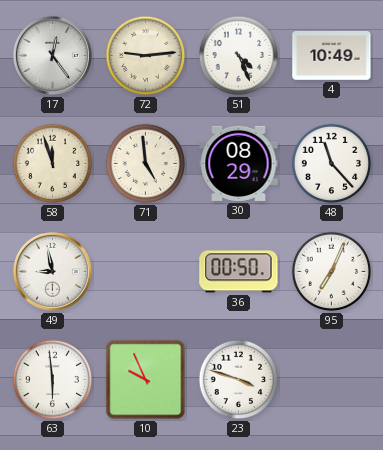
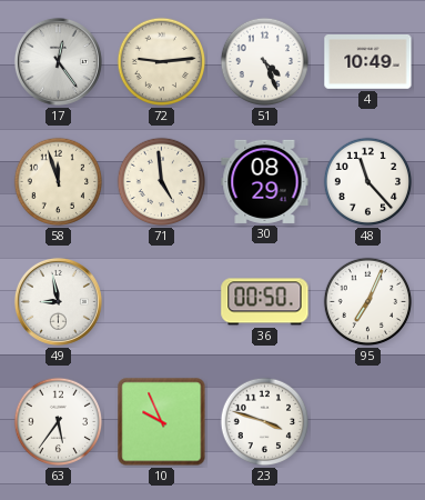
63: 5:59 -> 5:36 (59, 422)
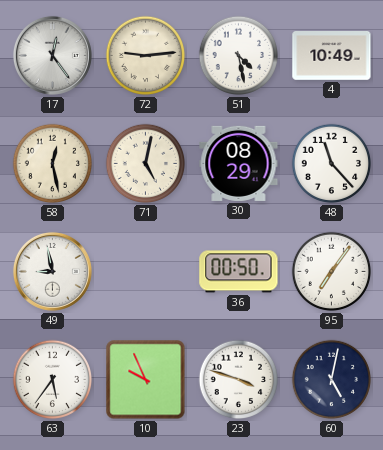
51: 4:26 -> 4:28 (239, 56)
58: 11:57 -> 12:28 (53, 164)
71: 4:59 -> 5:02 (146, 164)
95: 7:04 -> 7:06 (332, 272)
60: none -> 5:02 (332, 380)
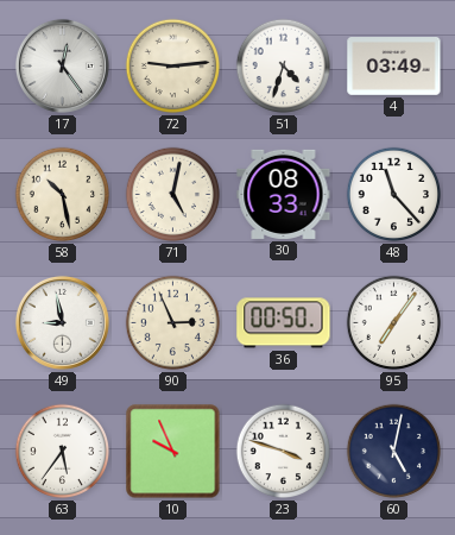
51: 4:28 -> 4:33 (284, 67)
4: 10:49 -> 03:49 (394, 67)
58: 12:28 -> 10:28 (63, 195)
30: 08:29 -> 08:33 (284, 194)
90: none -> 2:56 (173, 323)
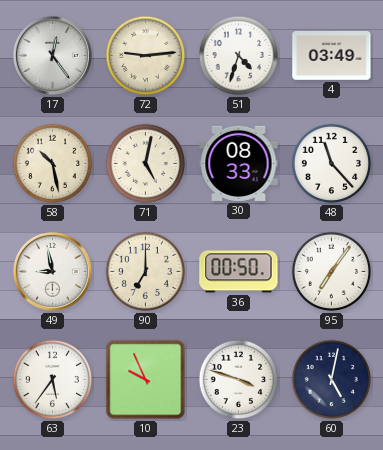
90: 2:56 -> 7:00 (146, 272)
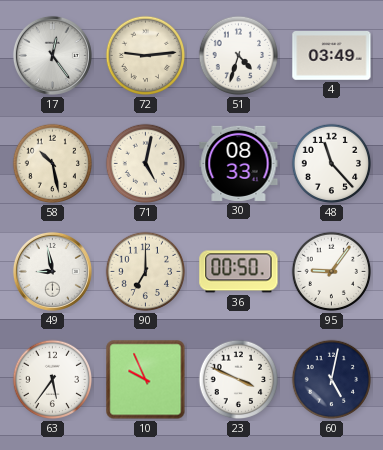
95: 7:06 -> 9:06 (332, 272)
23: 3:48 -> 3:49 (239, 380)
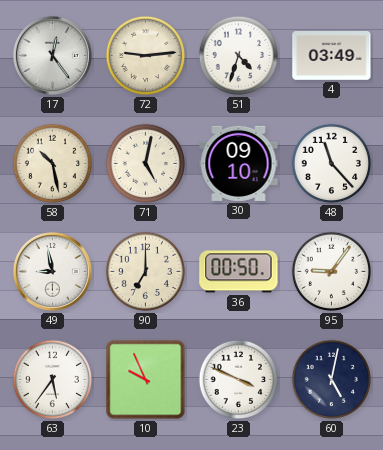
30: 08:33 -> 09:10 (239, 163)
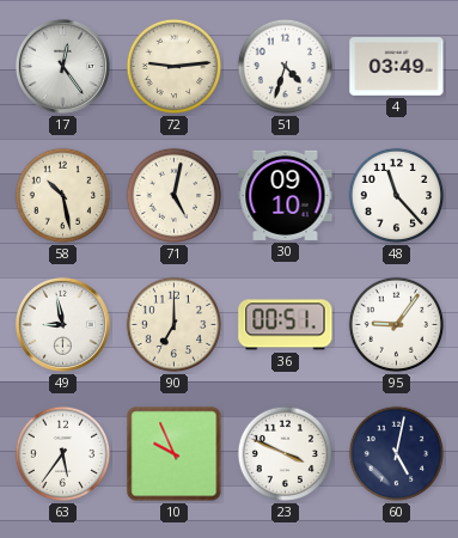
36: 00:50 -> 00:51 (286, 325)
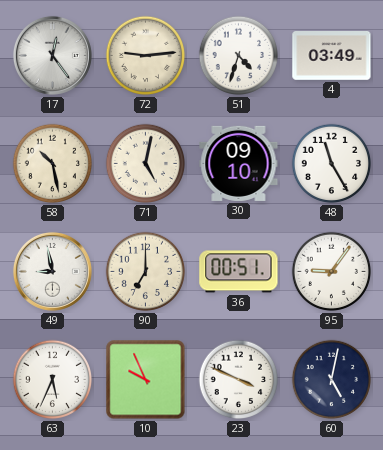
48: 11:23 -> 11:25 (332, 164)
63: 5:36 -> 5:34 (53, 380)
